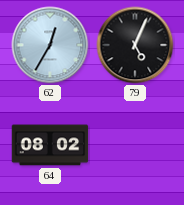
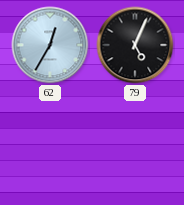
64: 08:02 -> none (50, 145)
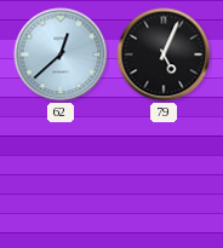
62: 12:35 -> 12:38 (61, 54)
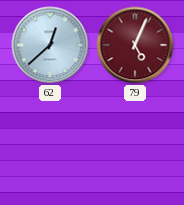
79 dial: black -> burgundy (135, 45)
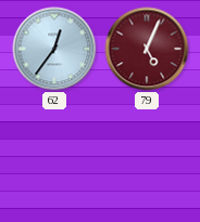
62: 12:38 -> 12:36 (54, 49)
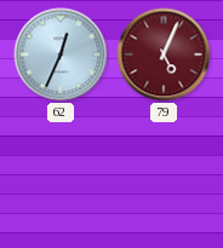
62: 12:36 -> 12:34 (61, 54)
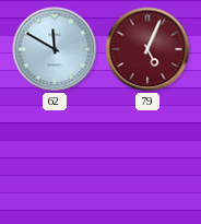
62: 12:34 -> 11:50 (55, 49)
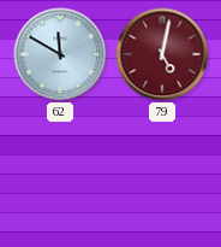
79: 5:04 -> 5:02 (162, 54)
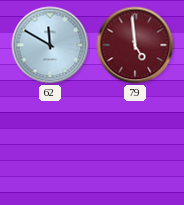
79: 5:02 -> 4:59 (135, 45)
